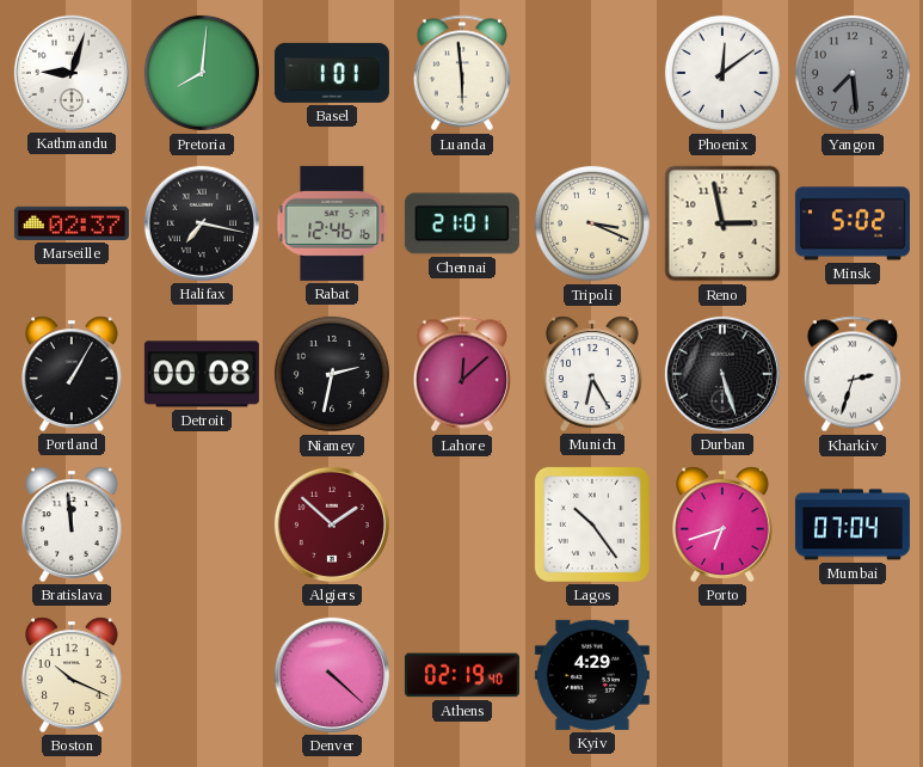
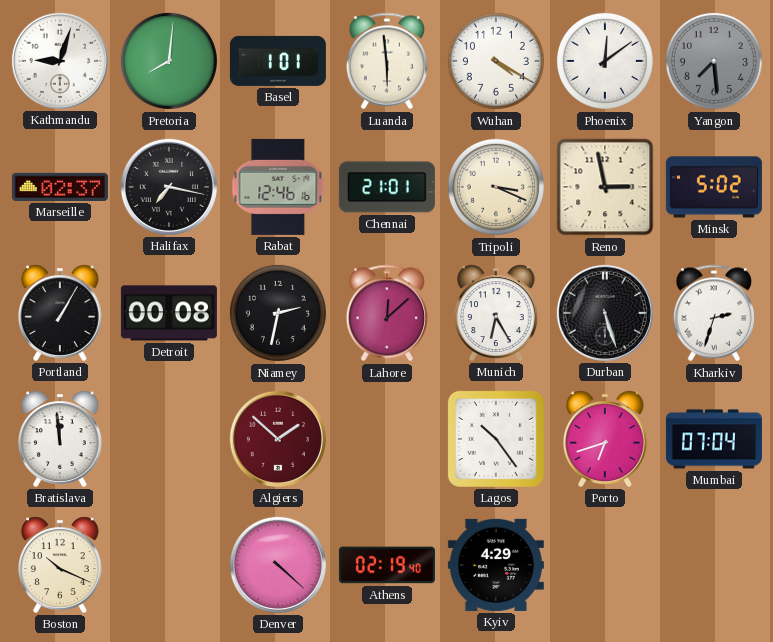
Wuhan: none -> 4:20 (496, 61)
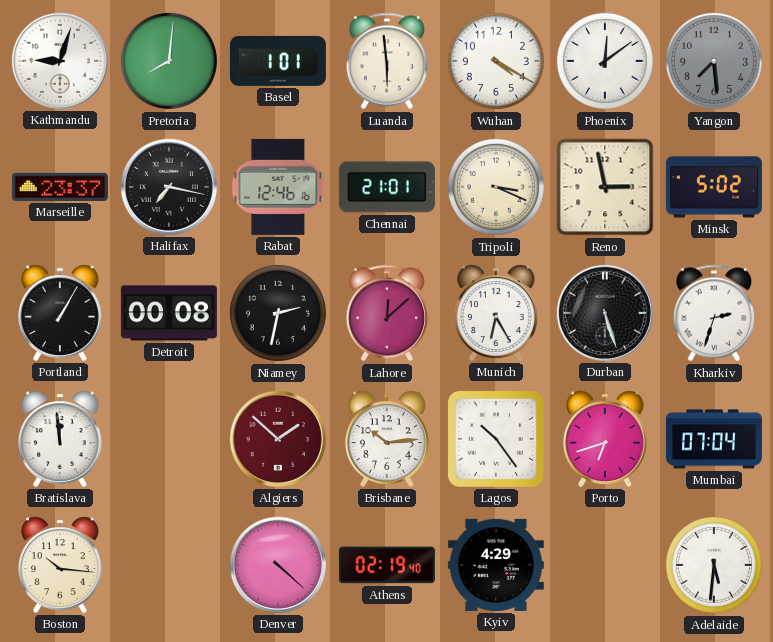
Marseille: 02:37 -> 23:37 (60, 187)
Brisbane: none -> 10:14 (387, 439)
Boston: 10:19 -> 10:16 (60, 565)
Adelaide: none -> 5:31 (714, 565)
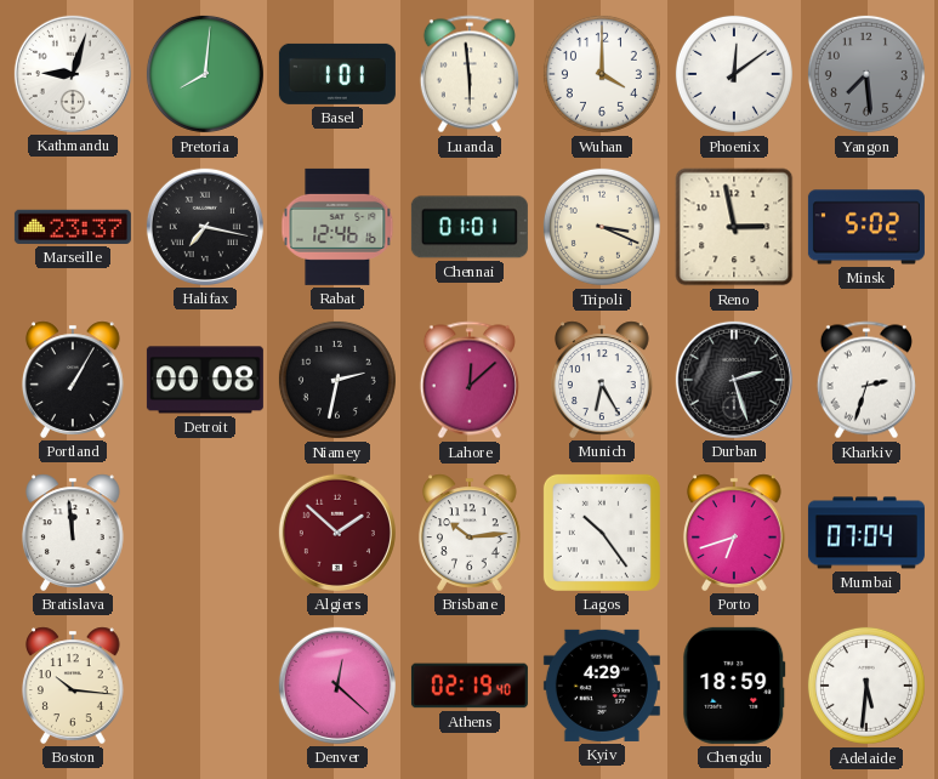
Wuhan: 4:20 -> 4:00 (602, 74)
Chennai: 21:01 -> 01:01 (470, 227)
Durban: 5:27 -> 2:27 (734, 380)
Denver: 4:22 -> 12:22 (337, 686)
Chengdu: none -> 18:59 (734, 686)
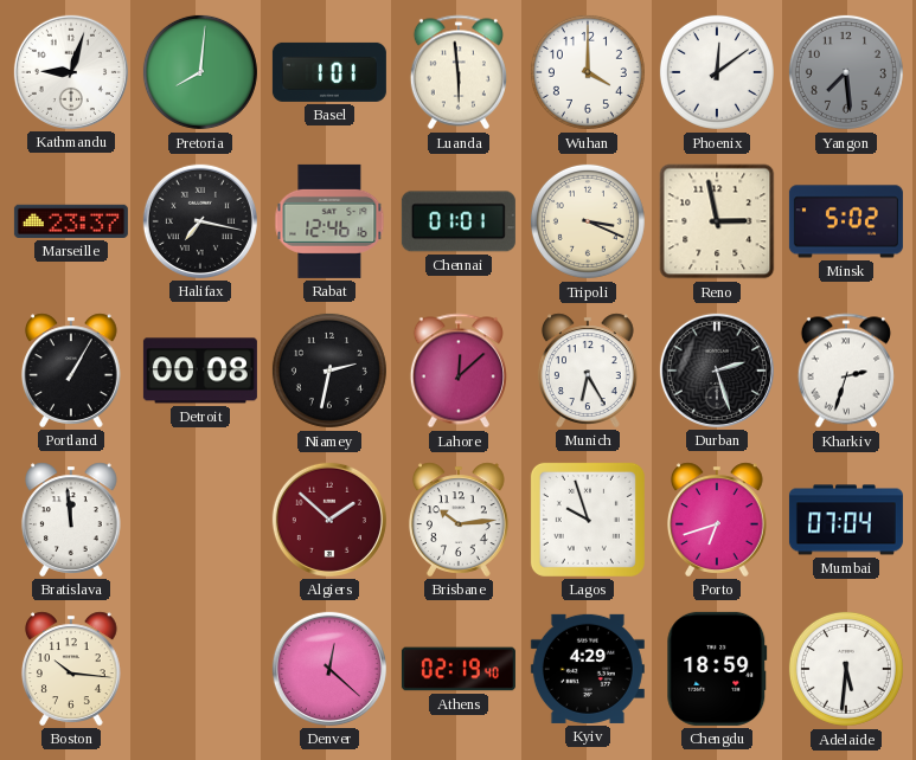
Lagos: 10:24 -> 9:57 (588, 520)
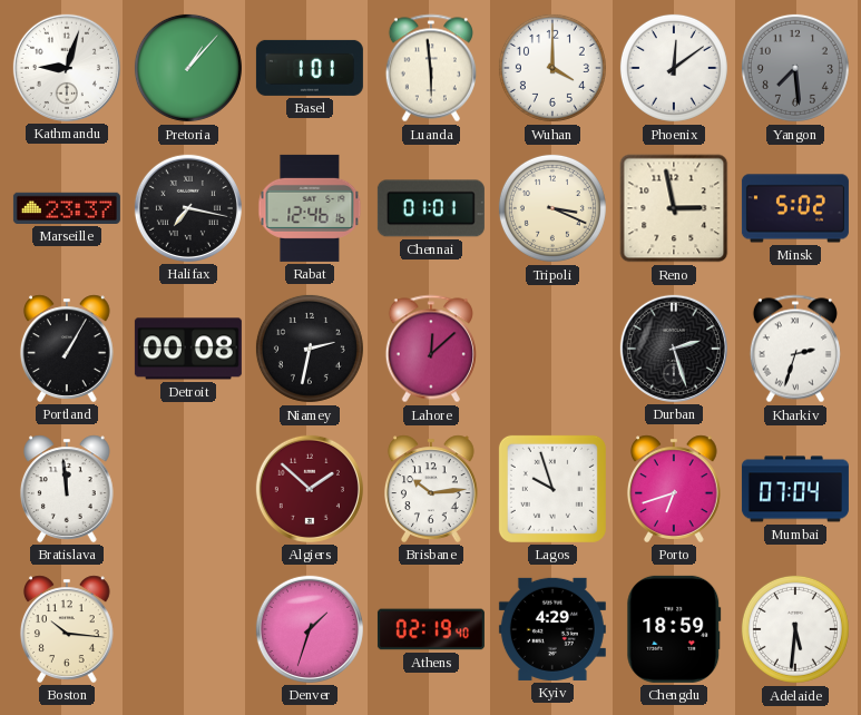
Pretoria: 8:01 -> 1:07 (188, 68)
Munich: 6:25 -> none (588, 371)
Denver: 12:22 -> 1:33 (310, 629)
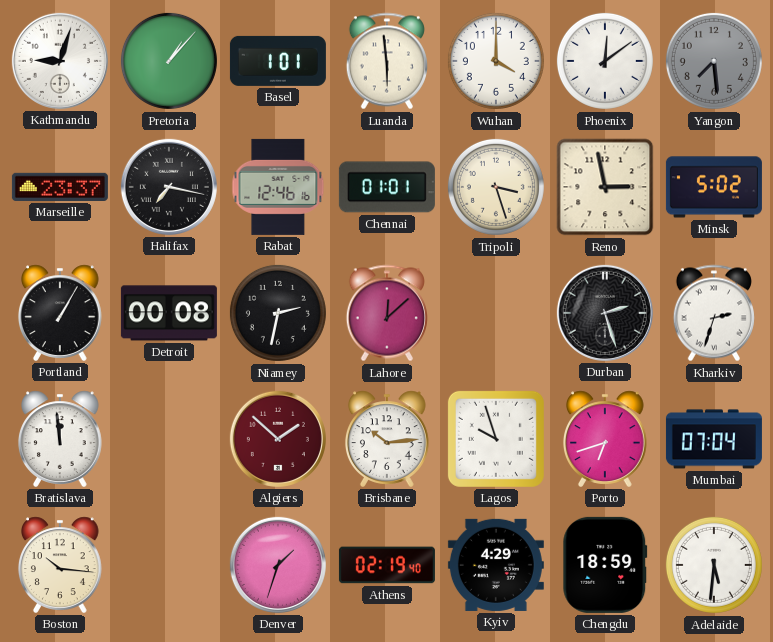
Tripoli: 3:19 -> 3:27 (496, 187)
